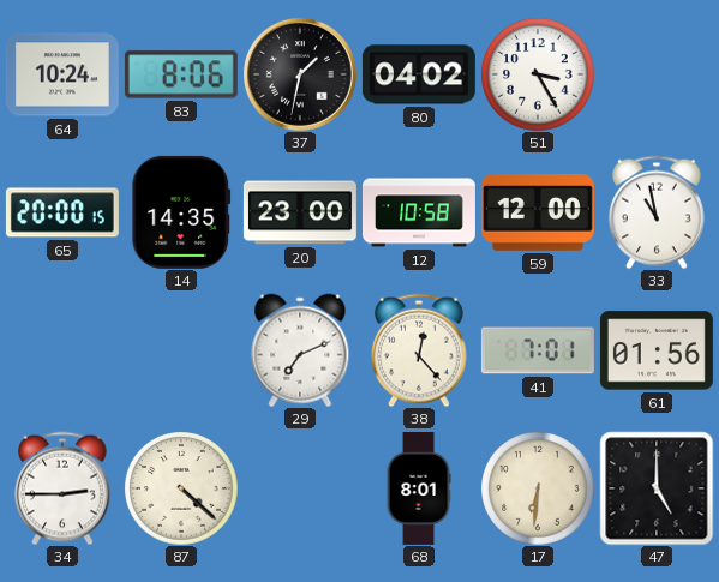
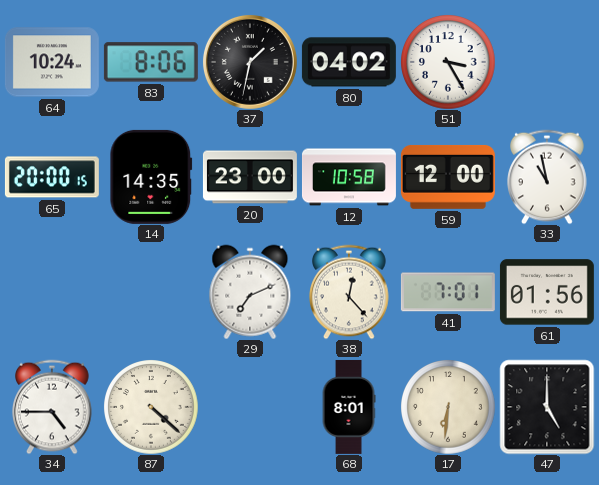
34: 2:45 -> 4:45 (53, 407)
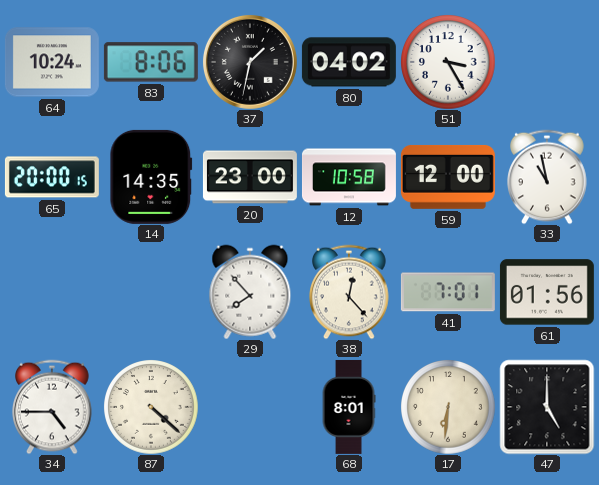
29: 7:11 -> 7:53 (250, 292)
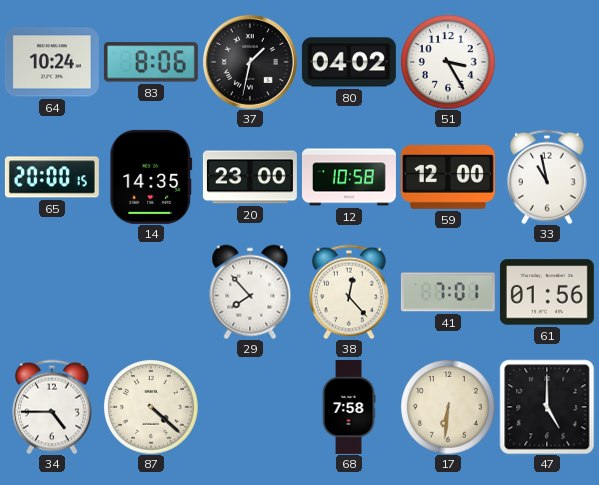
68: 8:01 -> 7:58 (349, 407)
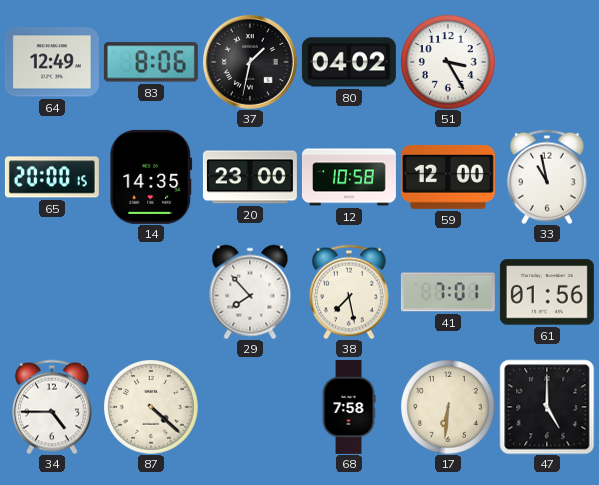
64: 10:24 -> 12:49 (52, 62)
38: 12:23 -> 7:28 (350, 292)
